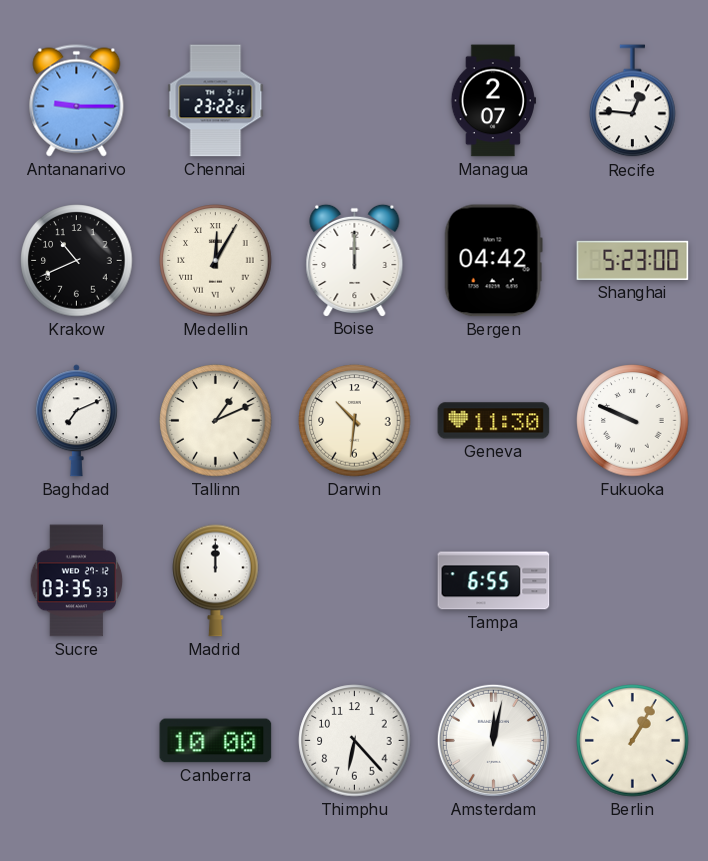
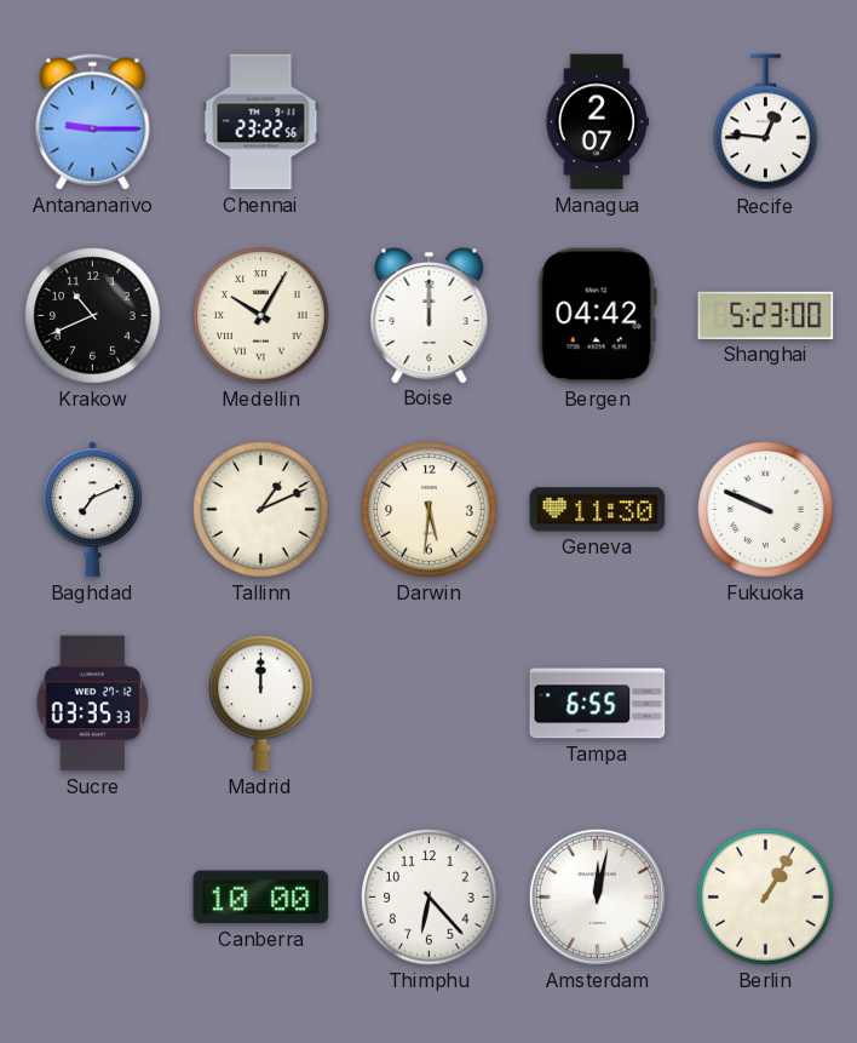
Medellin: 12:05 -> 10:05 (261, 316)
Darwin: 10:31 -> 5:31 (430, 510)
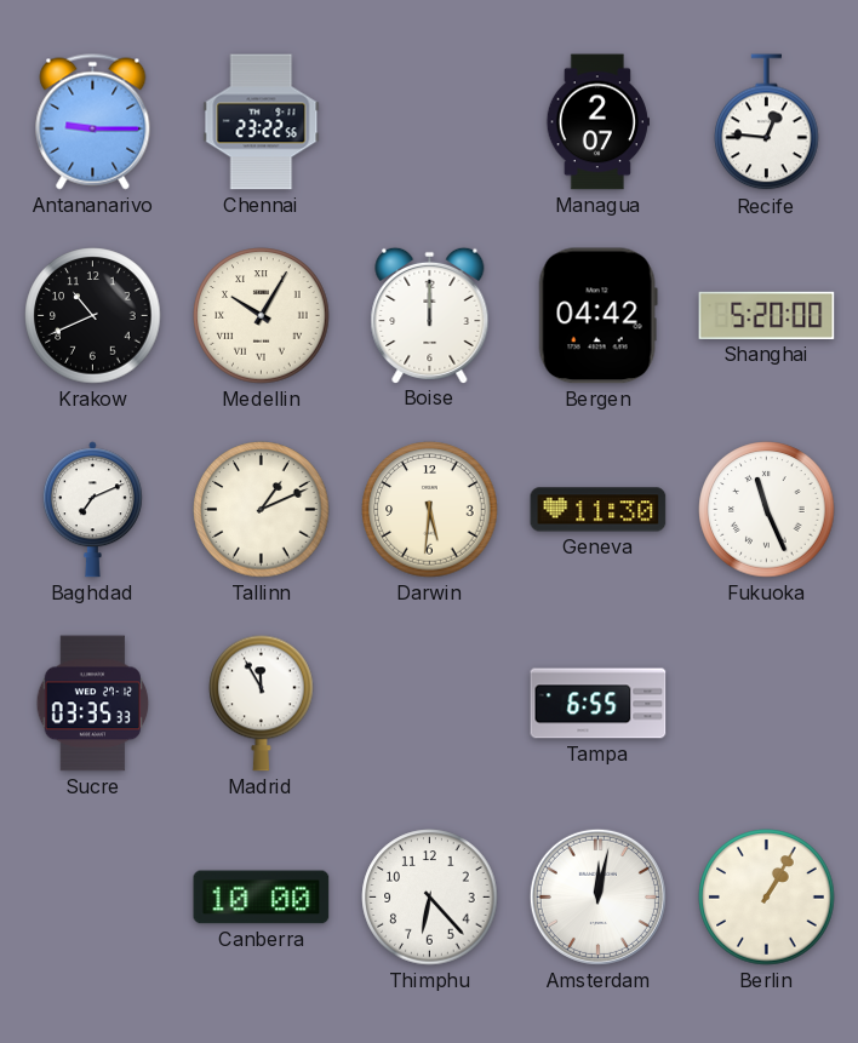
Shanghai: 5:23 -> 5:20 (767, 315)
Fukuoka: 9:49 -> 11:26 (767, 510)
Madrid: 12:00 -> 11:55 (262, 703)
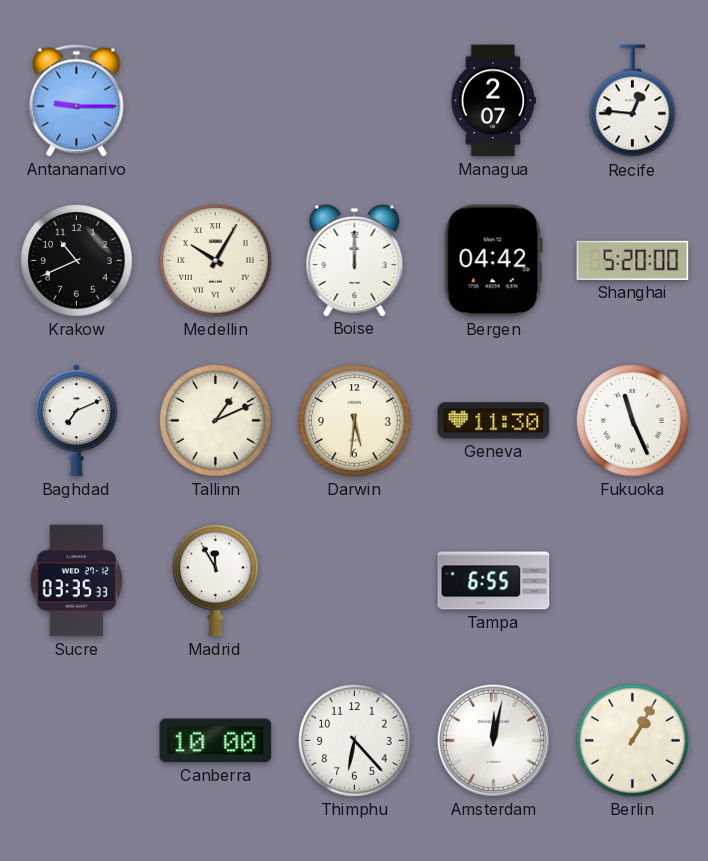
Chennai: 23:22 -> none (262, 122)
